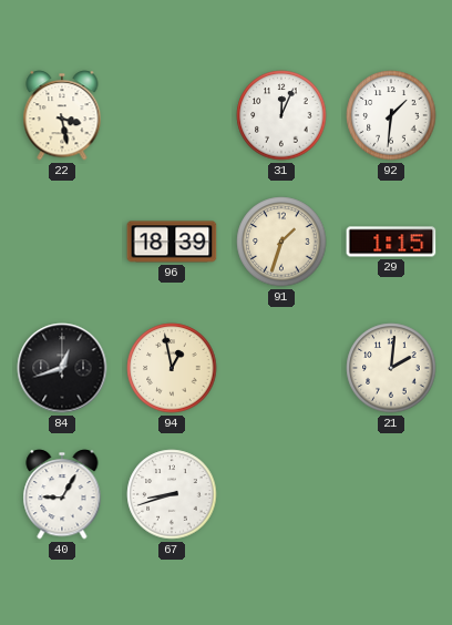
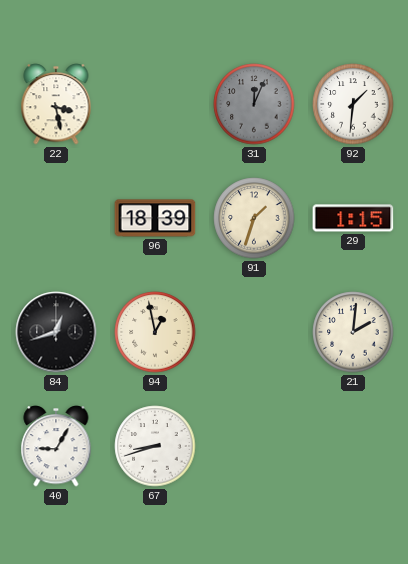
31 dial: white -> grey (254, 104)
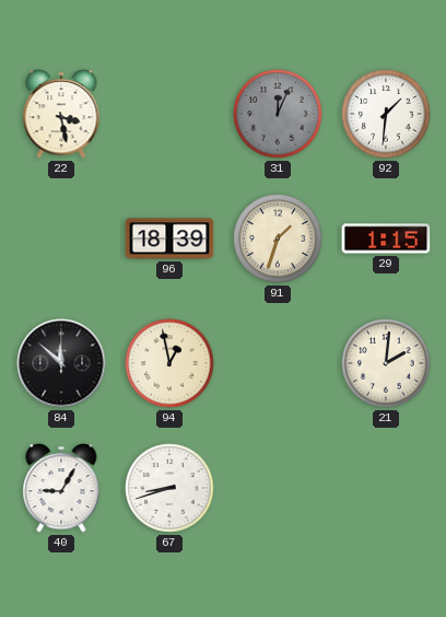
84: 12:42 -> 11:52 (61, 363)
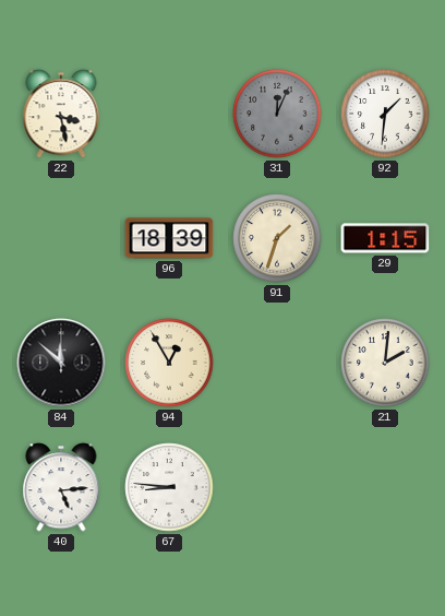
94: 12:58 -> 12:55 (169, 363)
40: 9:05 -> 5:14 (61, 487)
67: 8:42 -> 8:46 (169, 487)
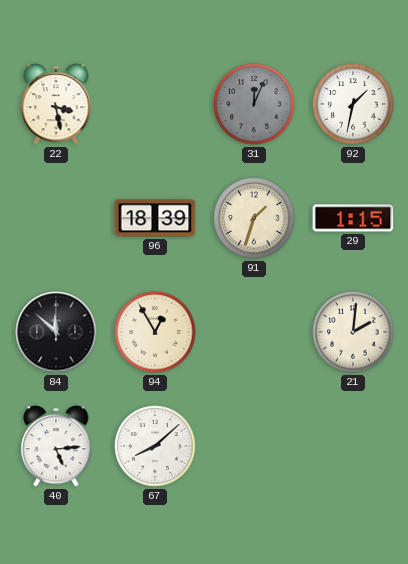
92: 1:31 -> 1:32 (353, 104)
67: 8:46 -> 8:08 (155, 446)
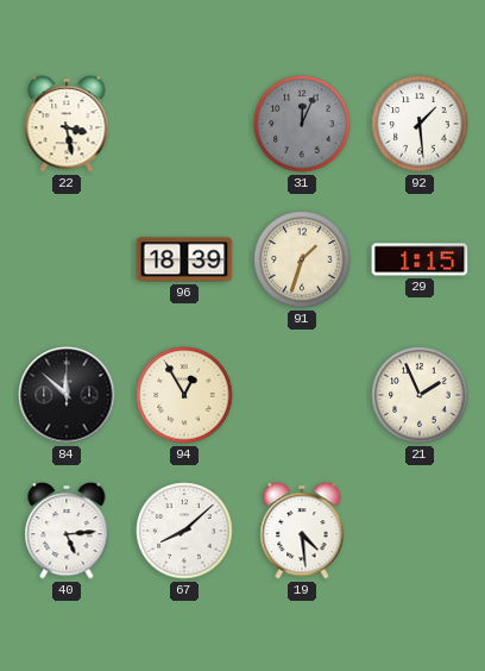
92: 1:32 -> 1:29 (420, 124)
21: 2:01 -> 1:56 (420, 395)
19: none -> 4:29 (302, 531)
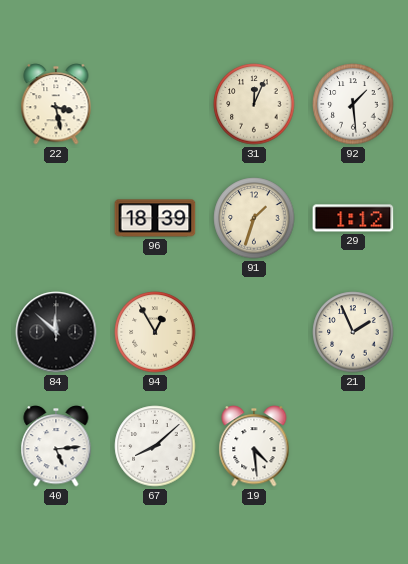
31 dial: grey -> cream (254, 104)
29: 1:15 -> 1:12 (353, 218)
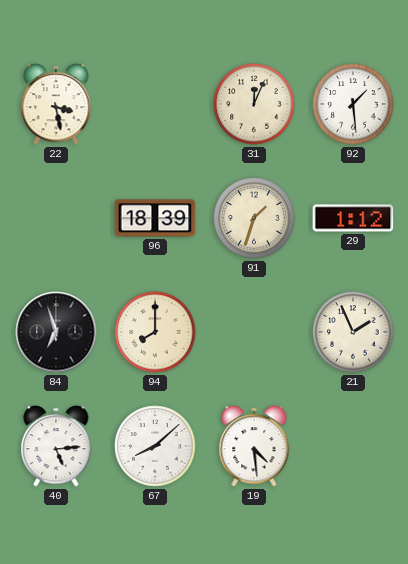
84: 11:52 -> 6:57 (56, 332)
94: 12:55 -> 8:00 (155, 332)
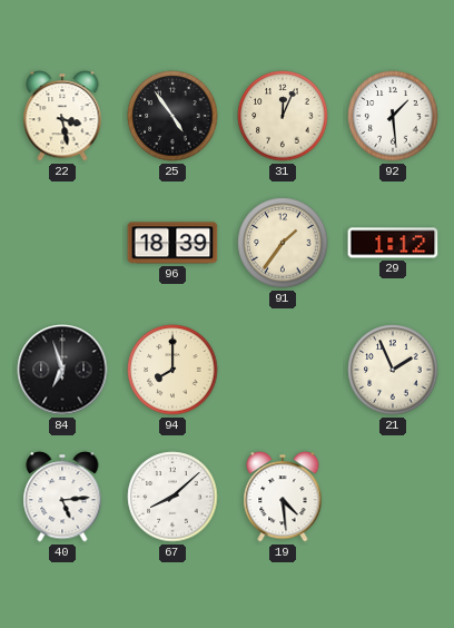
25: none -> 4:54 (172, 116)
91: 1:33 -> 1:36 (283, 243)
